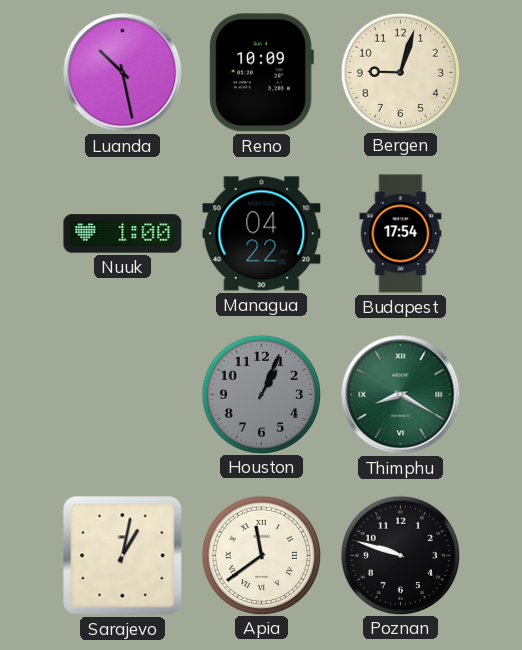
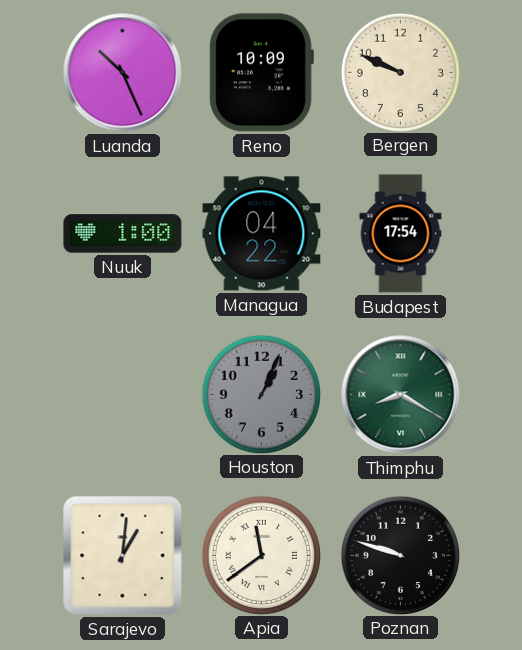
Luanda: 10:28 -> 10:26 (123, 73)
Bergen: 9:03 -> 9:49 (400, 72)
Sarajevo: 1:02 -> 1:01 (123, 556)
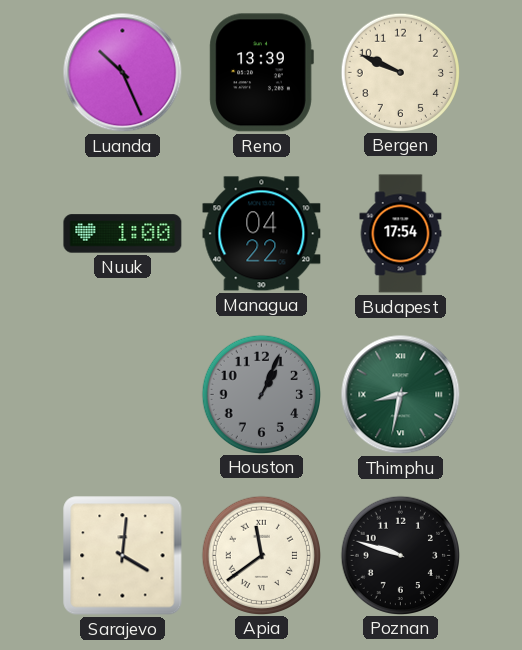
Reno: 10:09 -> 13:39 (261, 73)
Thimphu: 8:20 -> 8:32 (401, 395)
Sarajevo: 1:01 -> 4:01 (123, 556)
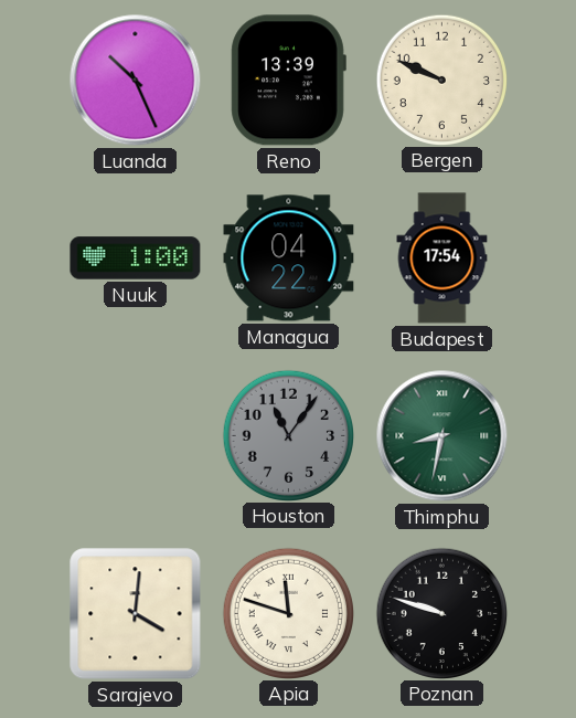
Houston: 1:04 -> 11:06 (288, 435)
Apia: 11:39 -> 11:48 (288, 613)
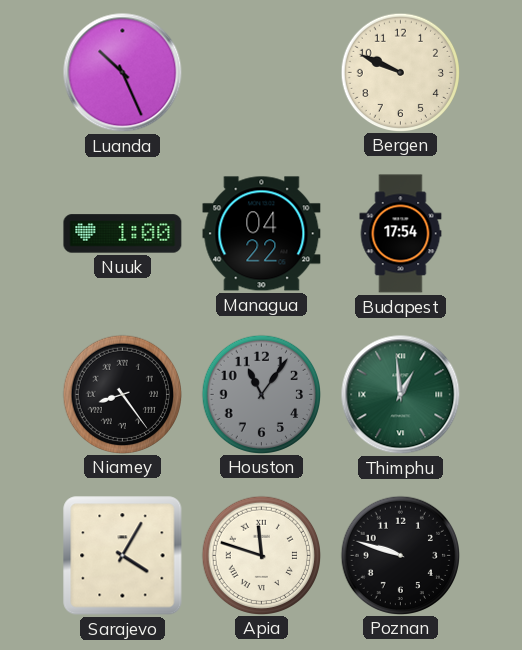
Reno: 13:39 -> none (288, 81)
Niamey: none -> 8:24 (122, 394)
Thimphu: 8:32 -> 12:59 (401, 395)
Sarajevo: 4:01 -> 4:05 (123, 556)
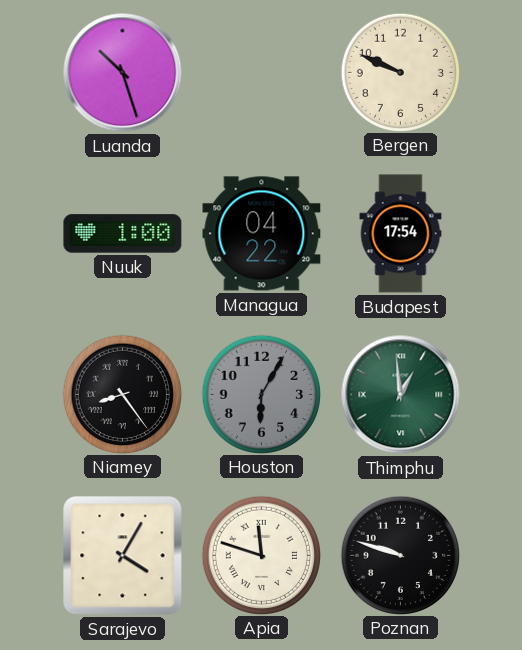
Luanda: 10:26 -> 10:27 (123, 73)
Houston: 11:06 -> 6:05 (261, 394)
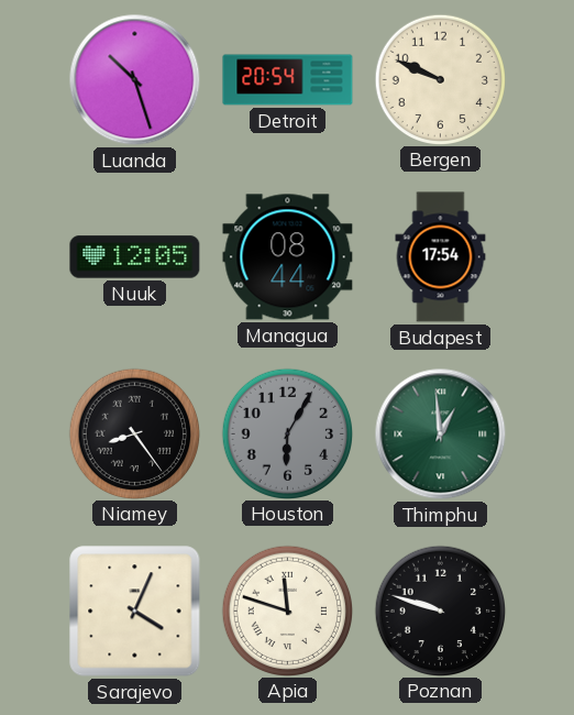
Detroit: none -> 20:54 (288, 80)
Nuuk: 1:00 -> 12:05 (135, 257)
Managua: 04:22 -> 08:44 (288, 257)
Sarajevo: 4:05 -> 4:04 (135, 612)
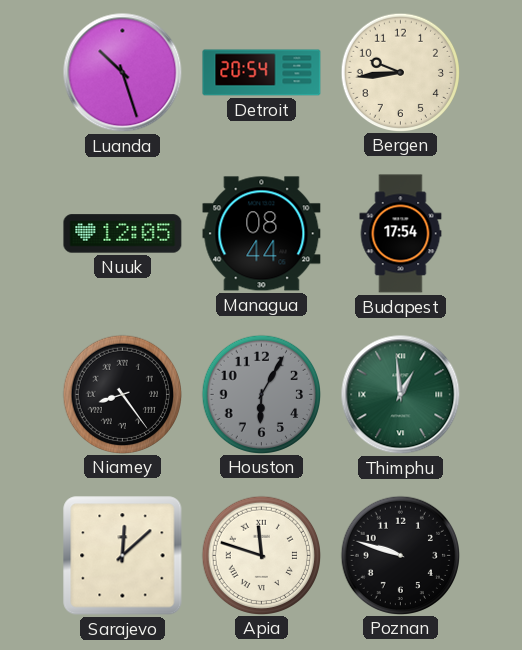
Bergen: 9:49 -> 9:44 (400, 72)
Sarajevo: 4:04 -> 12:08 (123, 556)
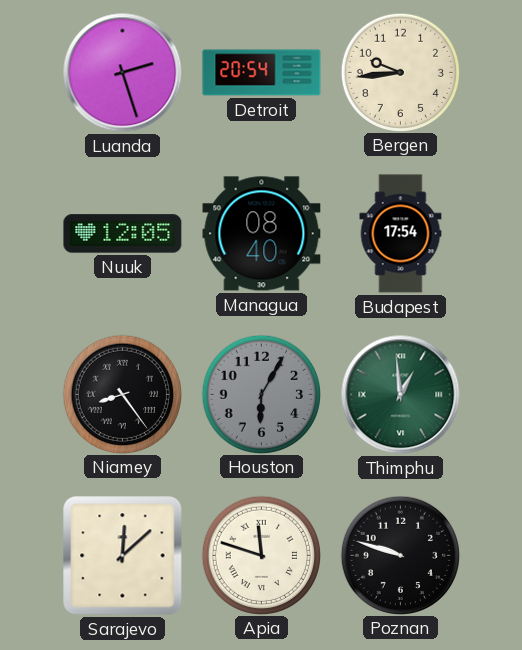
Luanda: 10:27 -> 2:27 (123, 73)
Managua: 08:44 -> 08:40 (262, 234)
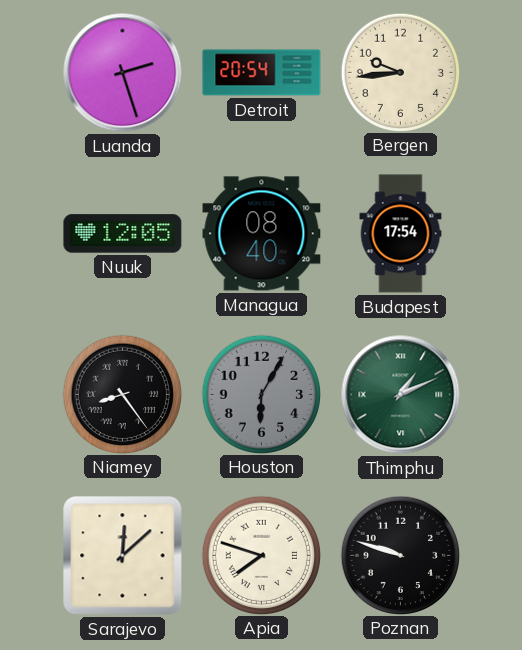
Thimphu: 12:59 -> 1:11 (401, 395)
Apia: 11:48 -> 7:48 (261, 555)
